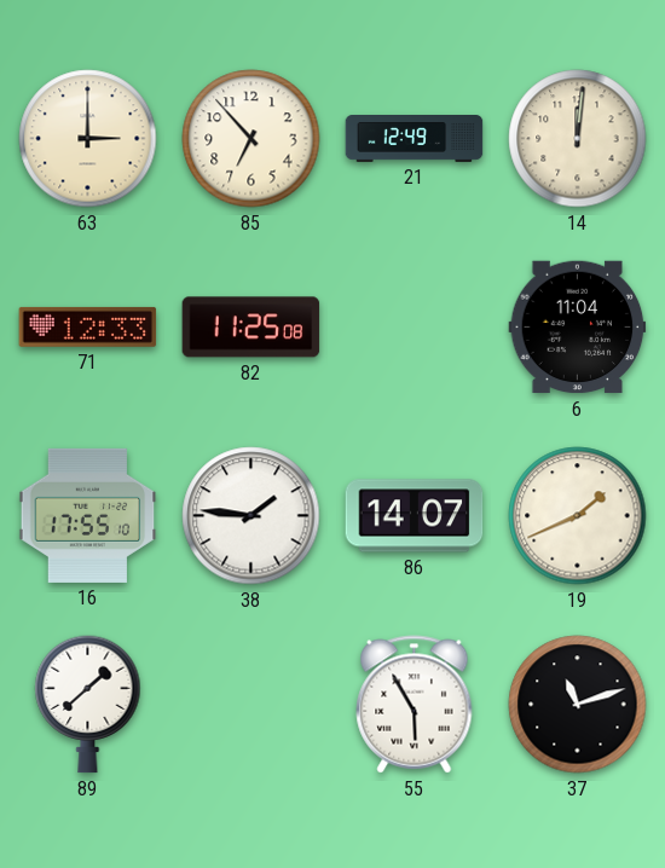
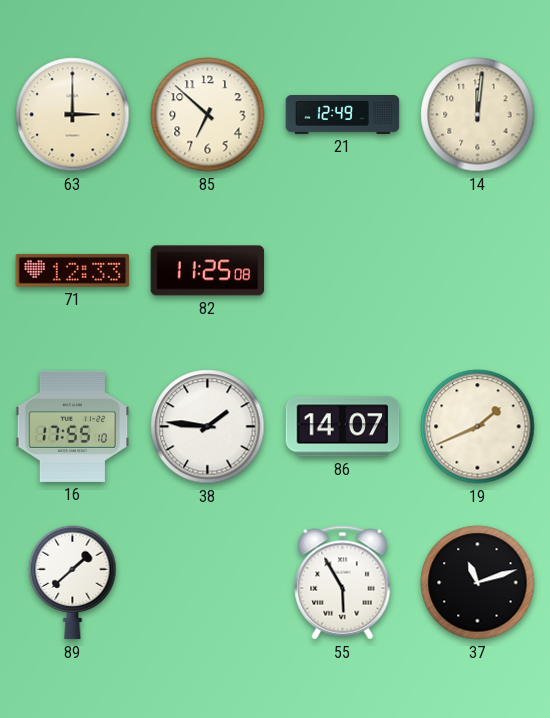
85: 6:53 -> 6:52 (208, 115)
6: 11:04 -> none (578, 328)
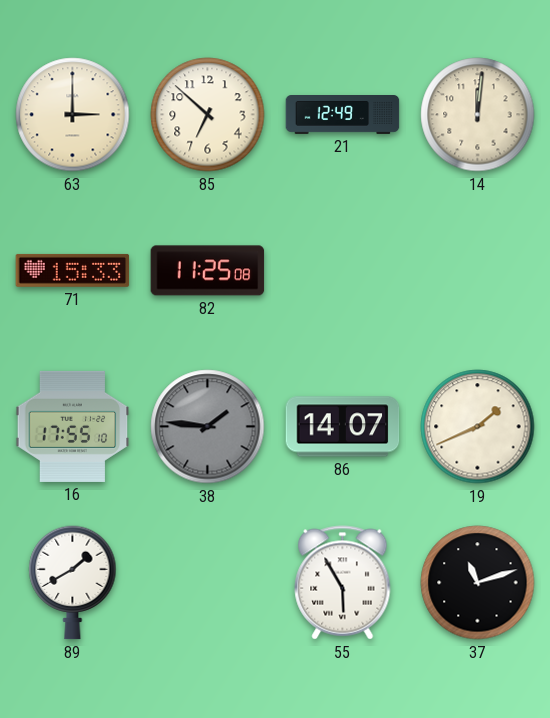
71: 12:33 -> 15:33 (73, 270)
38 dial: white -> grey (208, 427)
89: 1:38 -> 1:40 (73, 583)
